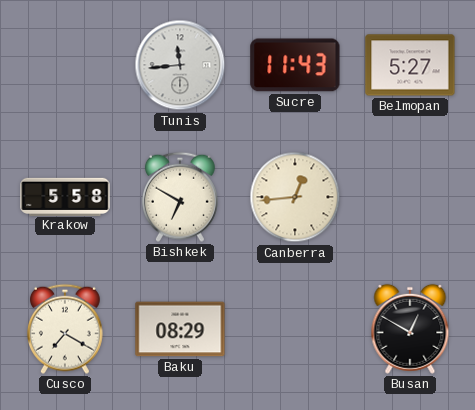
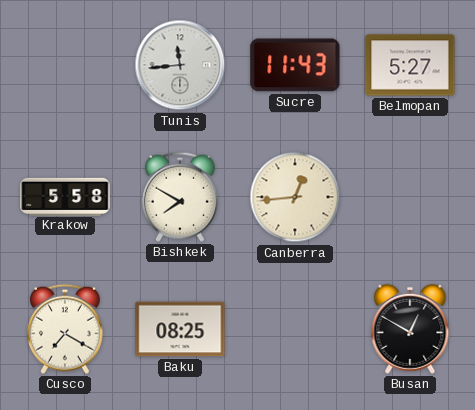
Bishkek: 6:50 -> 7:50 (180, 197)
Baku: 08:29 -> 08:25 (180, 329)
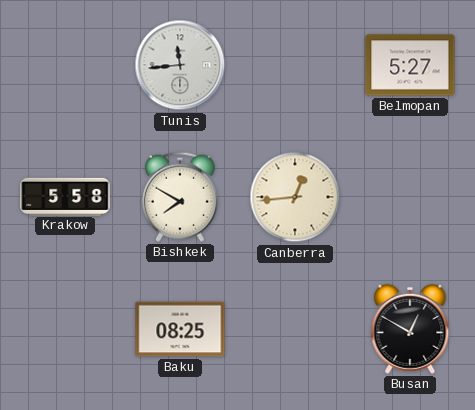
Sucre: 11:43 -> none (295, 65)
Cusco: 7:20 -> none (65, 329)
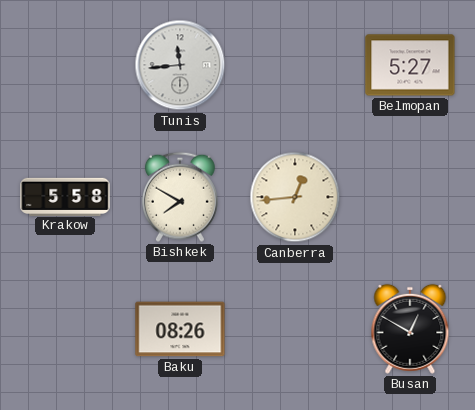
Baku: 08:25 -> 08:26 (180, 329)
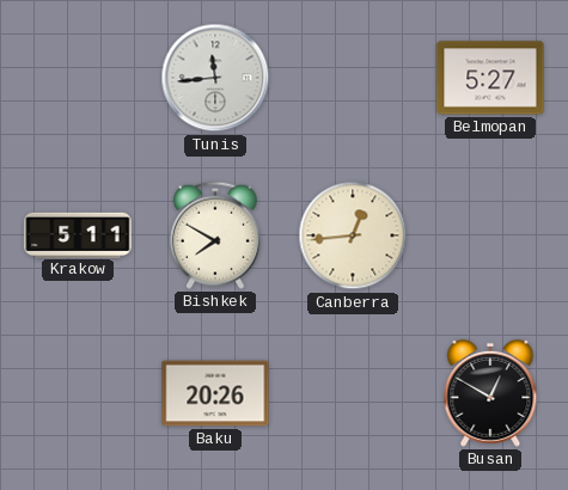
Krakow: 5:58 -> 5:11 (78, 234)
Baku: 08:26 -> 20:26 (215, 393)
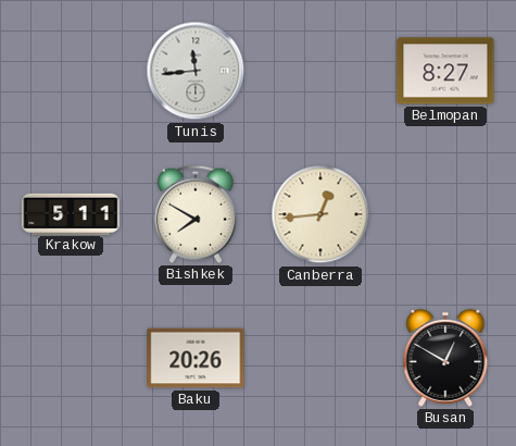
Belmopan: 5:27 -> 8:27 (445, 71)
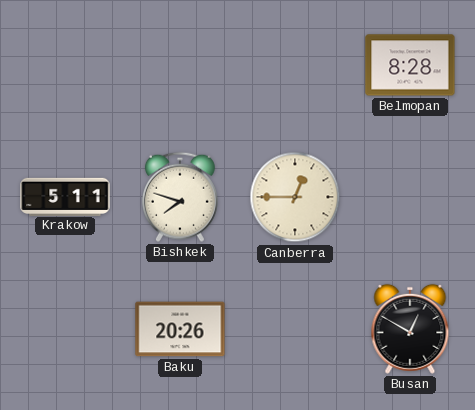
Tunis: 11:44 -> none (196, 71)
Belmopan: 8:27 -> 8:28 (410, 65)
Bishkek: 7:50 -> 7:48 (180, 197)
Canberra: 12:44 -> 12:45 (295, 197)
